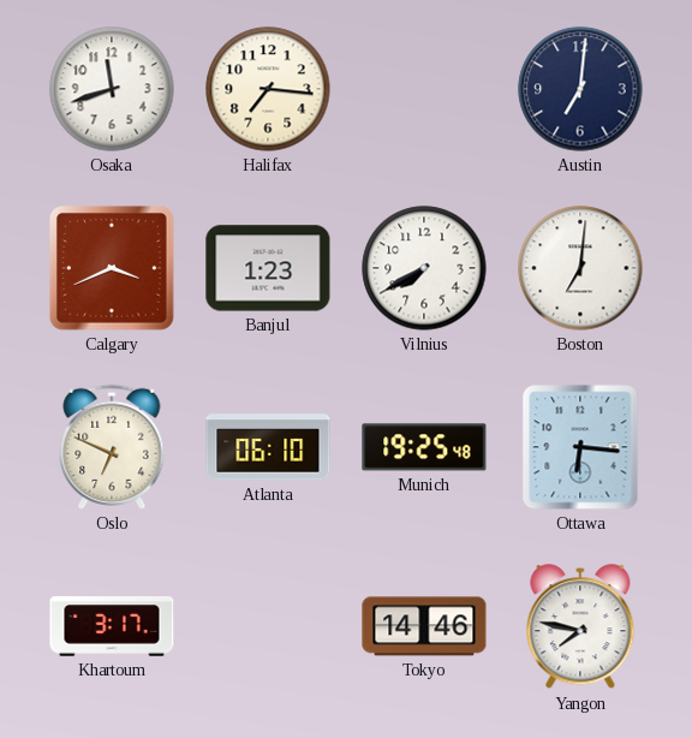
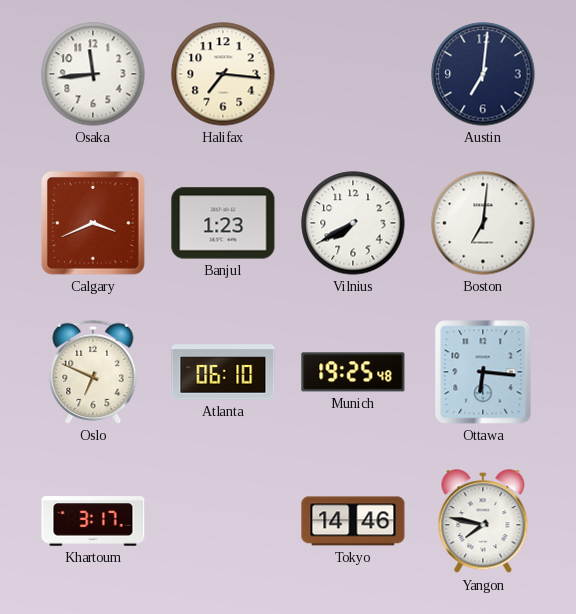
Osaka: 11:42 -> 11:44 (93, 74)
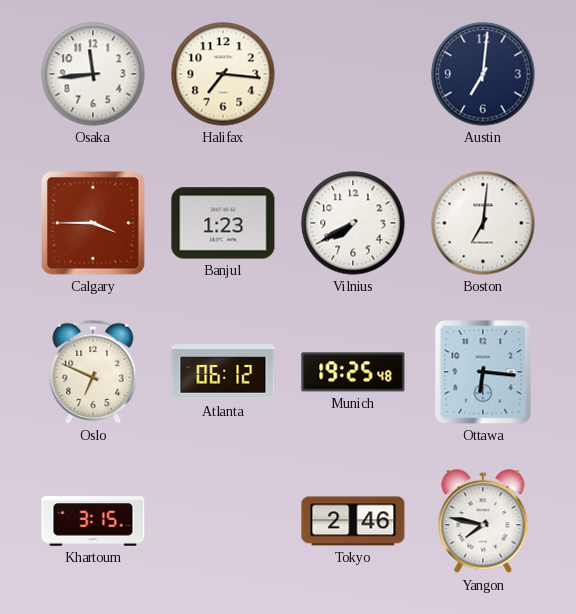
Calgary: 3:41 -> 3:45 (94, 224)
Atlanta: 06:10 -> 06:12 (223, 372)
Khartoum: 3:17 -> 3:15 (93, 521)
Tokyo: 14:46 -> 2:46 (353, 521)
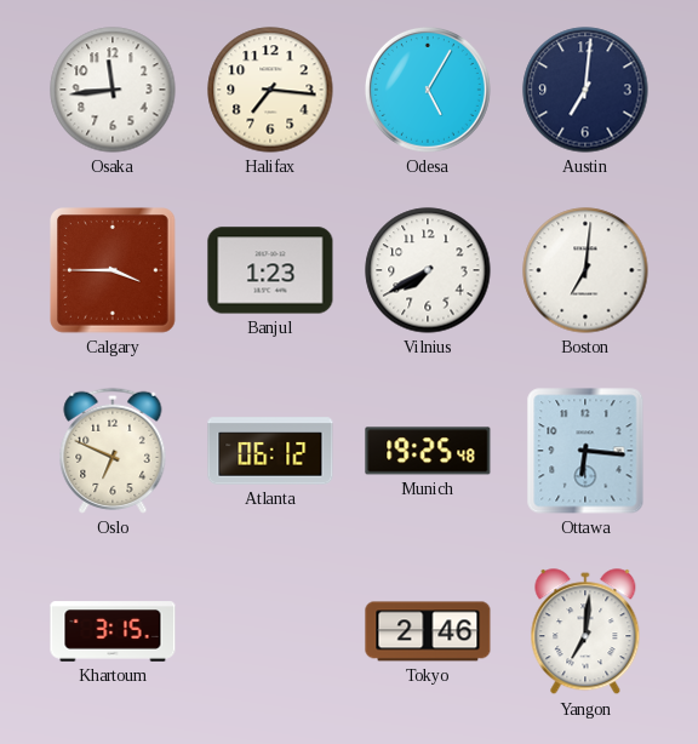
Odesa: none -> 5:05 (428, 90)
Yangon: 7:47 -> 7:01 (585, 633)
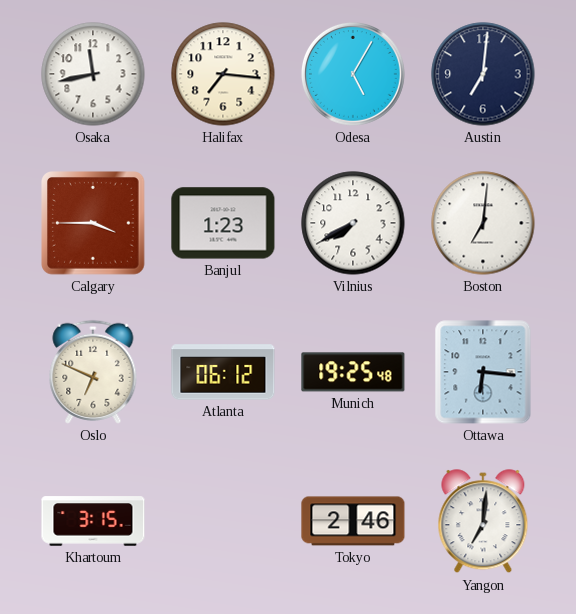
Osaka: 11:44 -> 11:43 (93, 74)
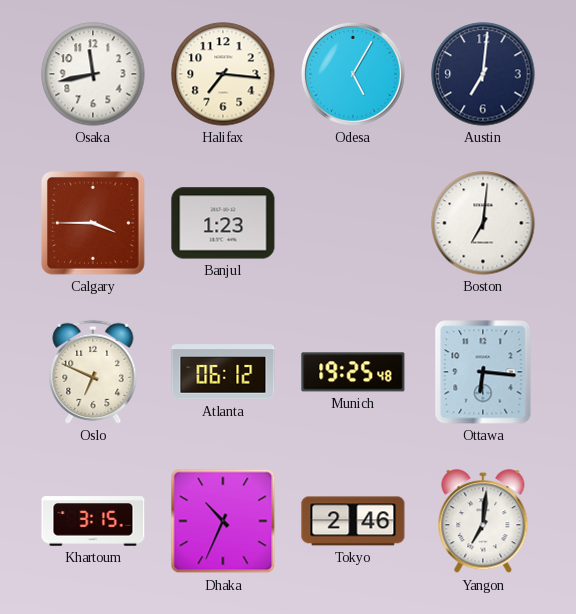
Vilnius: 7:40 -> none (353, 223)
Dhaka: none -> 10:34 (223, 521)
